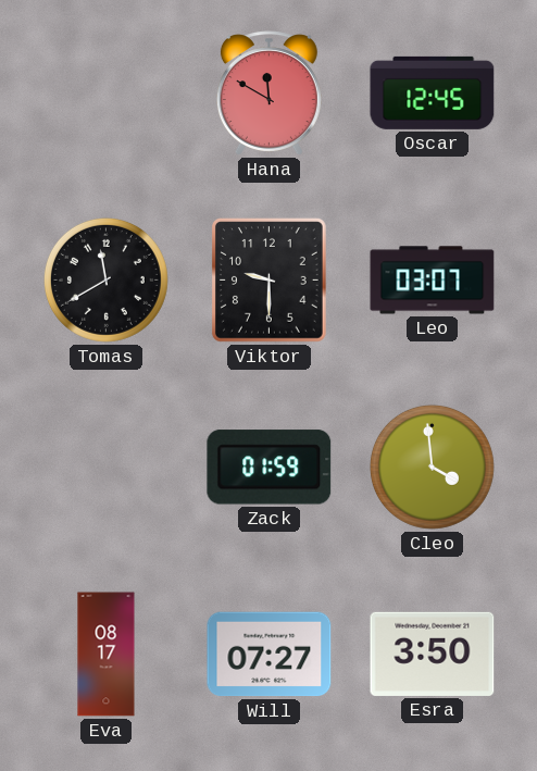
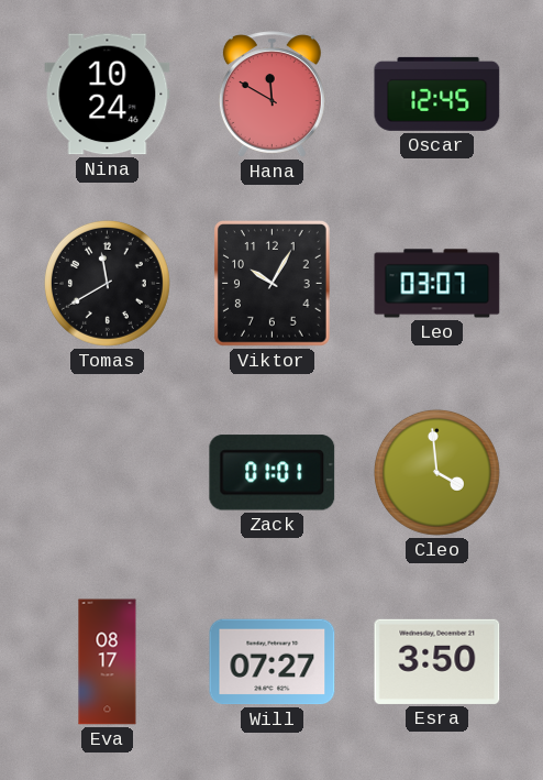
Nina: none -> 10:24 (108, 95)
Viktor: 9:30 -> 10:05 (273, 284)
Zack: 01:59 -> 01:01 (273, 473)
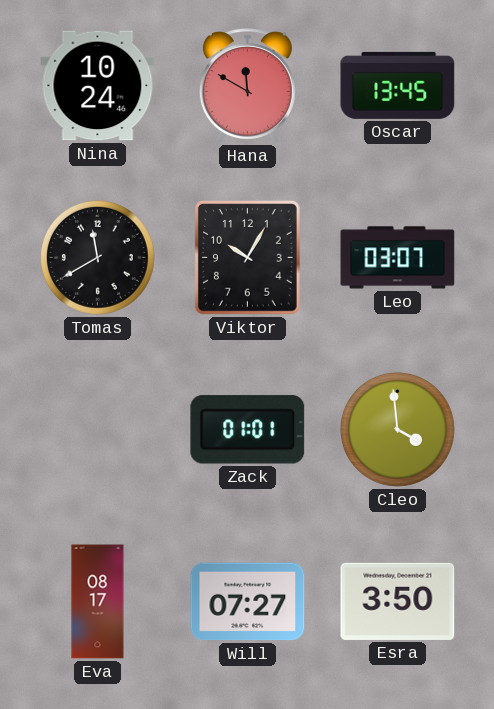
Oscar: 12:45 -> 13:45 (398, 85)
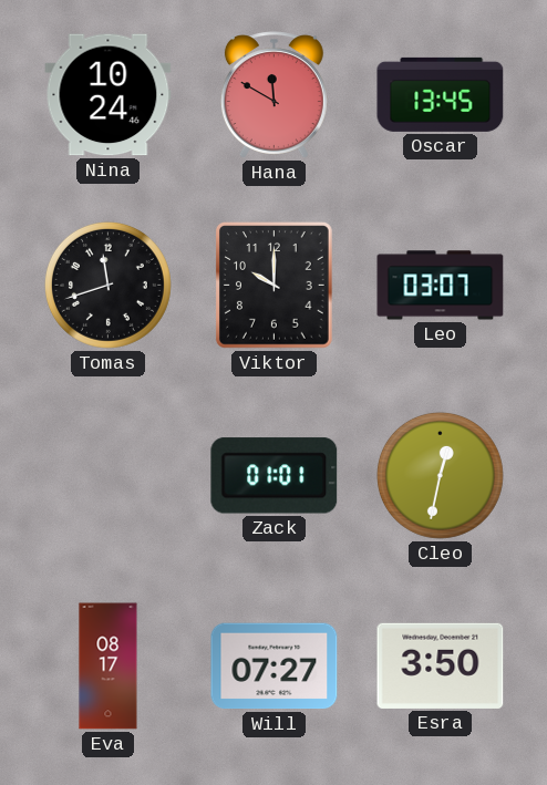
Tomas: 11:40 -> 11:42 (107, 285)
Viktor: 10:05 -> 10:00 (275, 286)
Cleo: 3:59 -> 12:32 (440, 475)
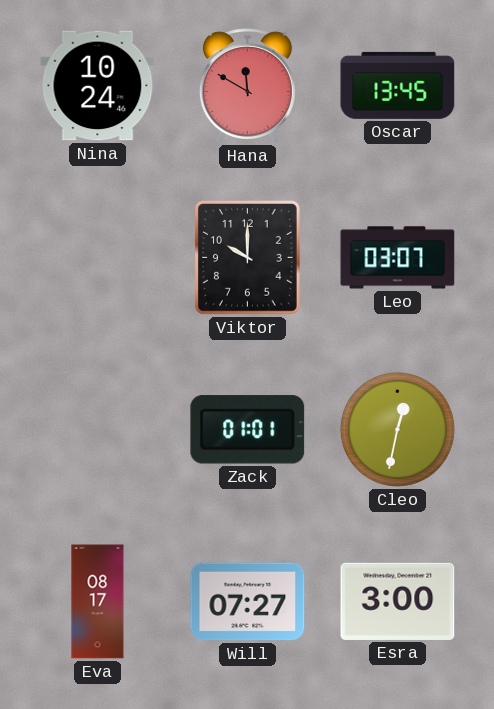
Tomas: 11:42 -> none (107, 285)
Esra: 3:50 -> 3:00 (398, 601)
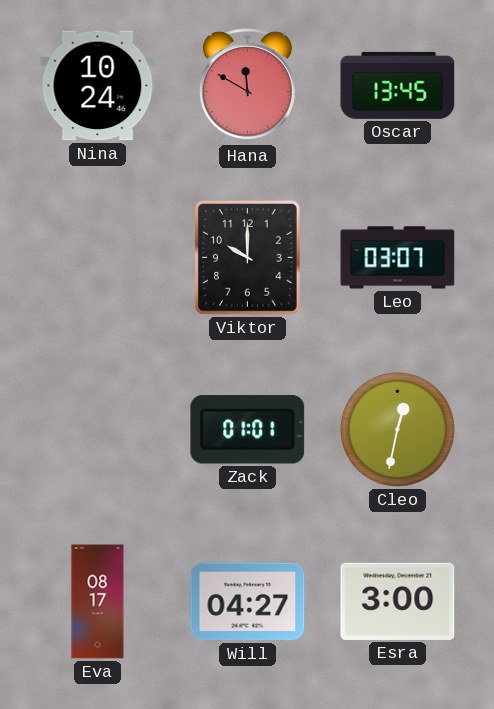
Will: 07:27 -> 04:27 (248, 602)
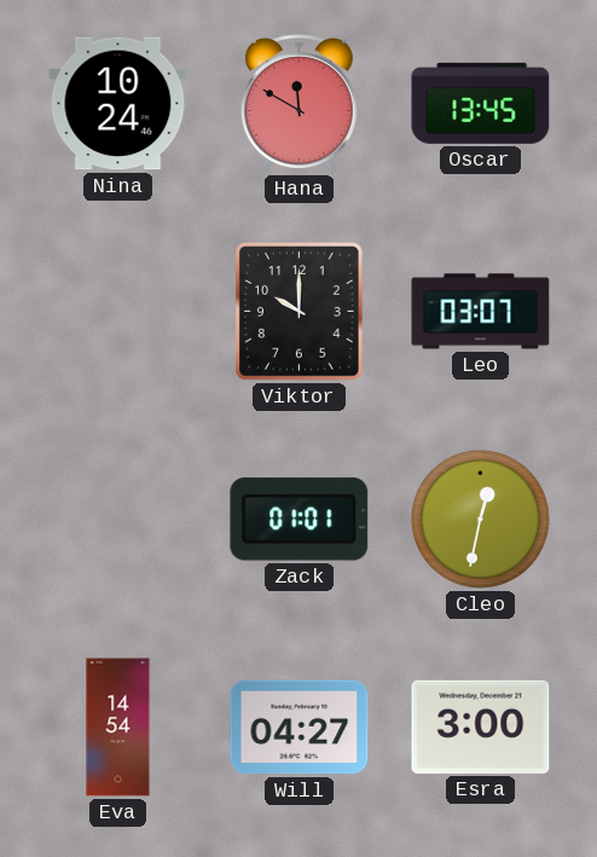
Eva: 08:17 -> 14:54 (118, 728)
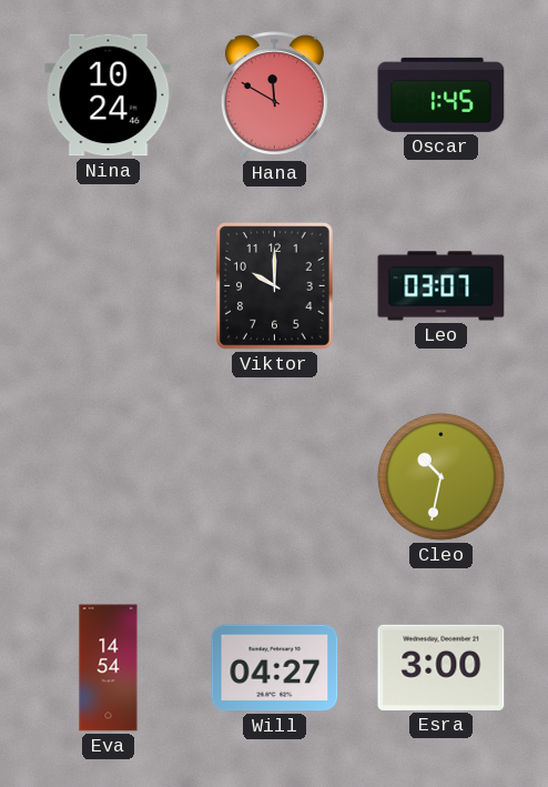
Oscar: 13:45 -> 1:45 (442, 94)
Zack: 01:01 -> none (300, 520)
Cleo: 12:32 -> 10:32 (440, 476)
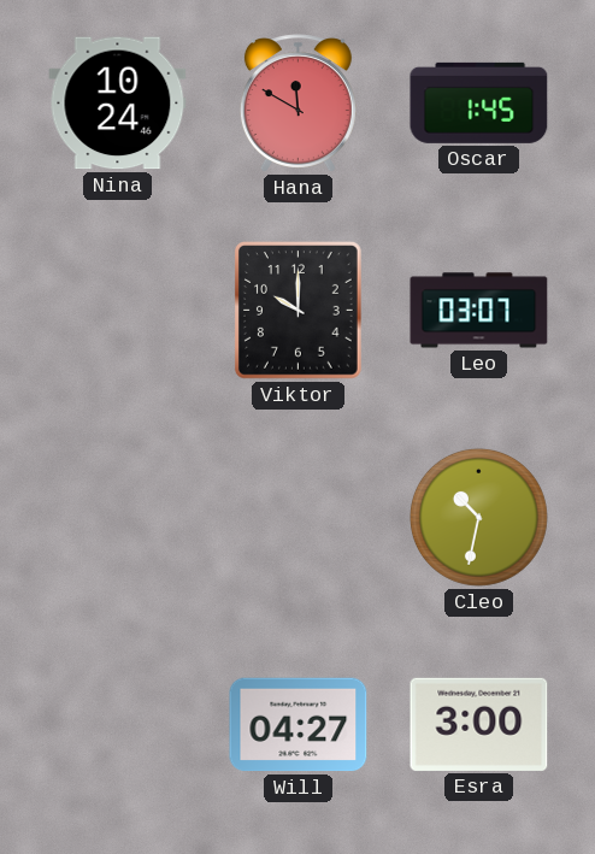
Eva: 14:54 -> none (109, 668)
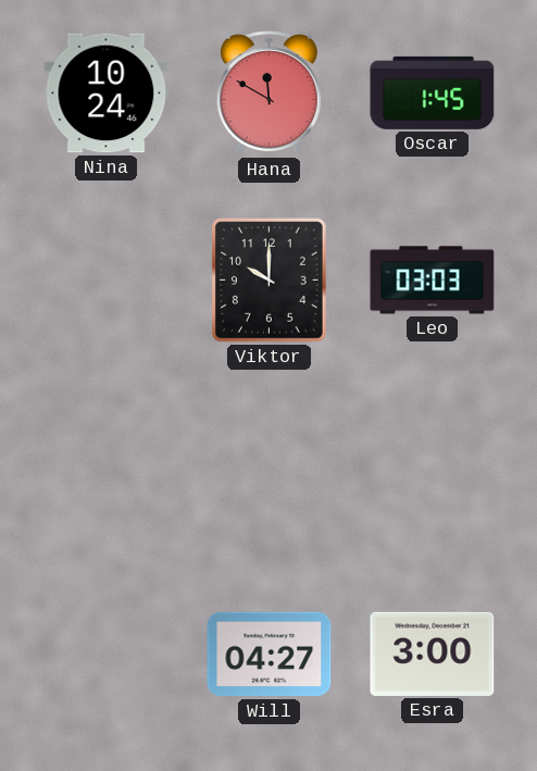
Leo: 03:07 -> 03:03 (433, 281)
Cleo: 10:32 -> none (478, 517)
